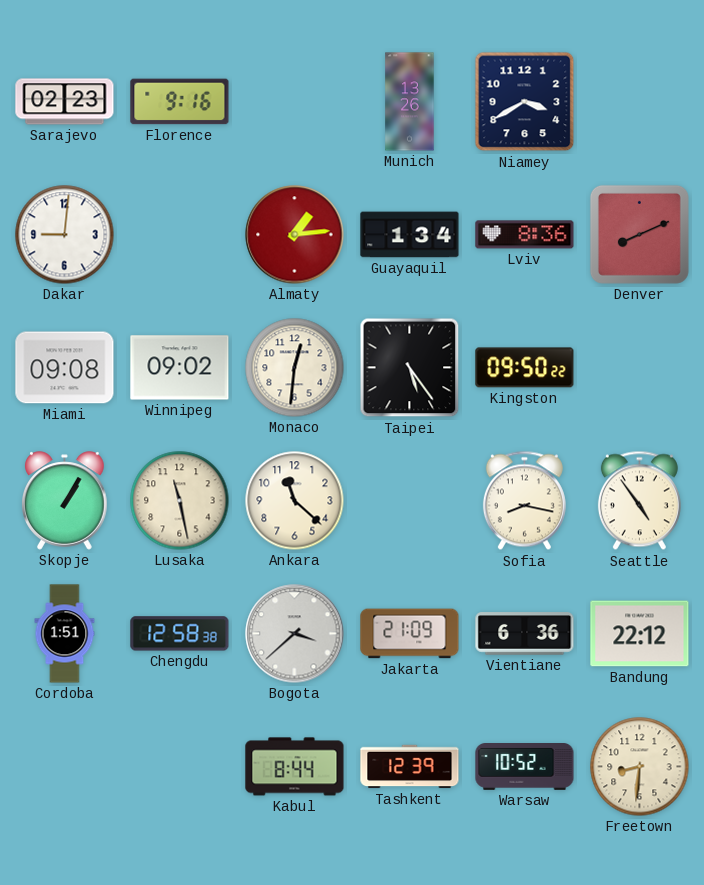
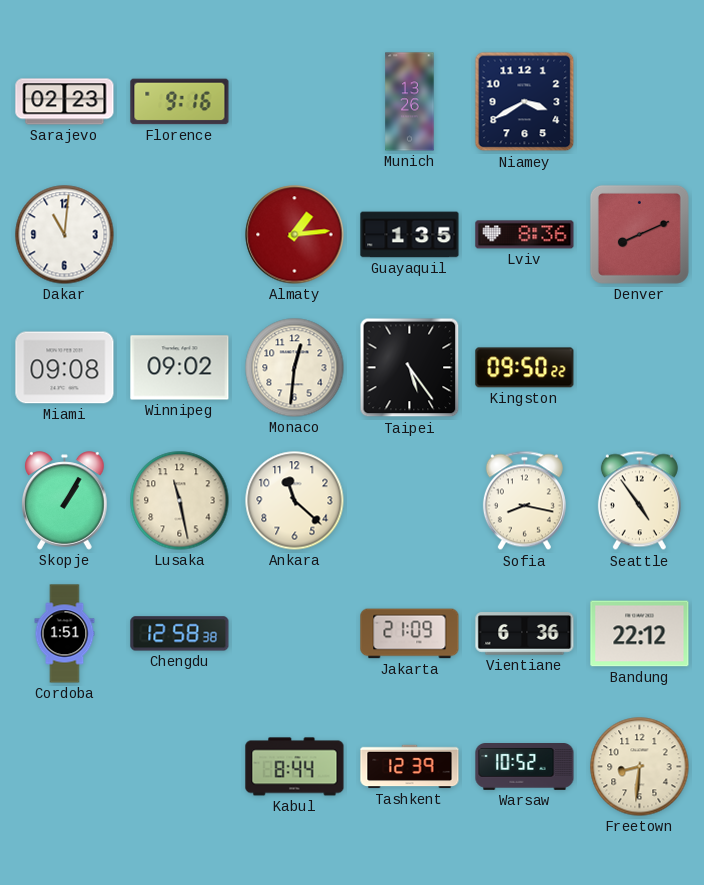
Dakar: 9:01 -> 11:01 (65, 235)
Guayaquil: 1:34 -> 1:35 (410, 235)
Bogota: 3:38 -> none (295, 634)
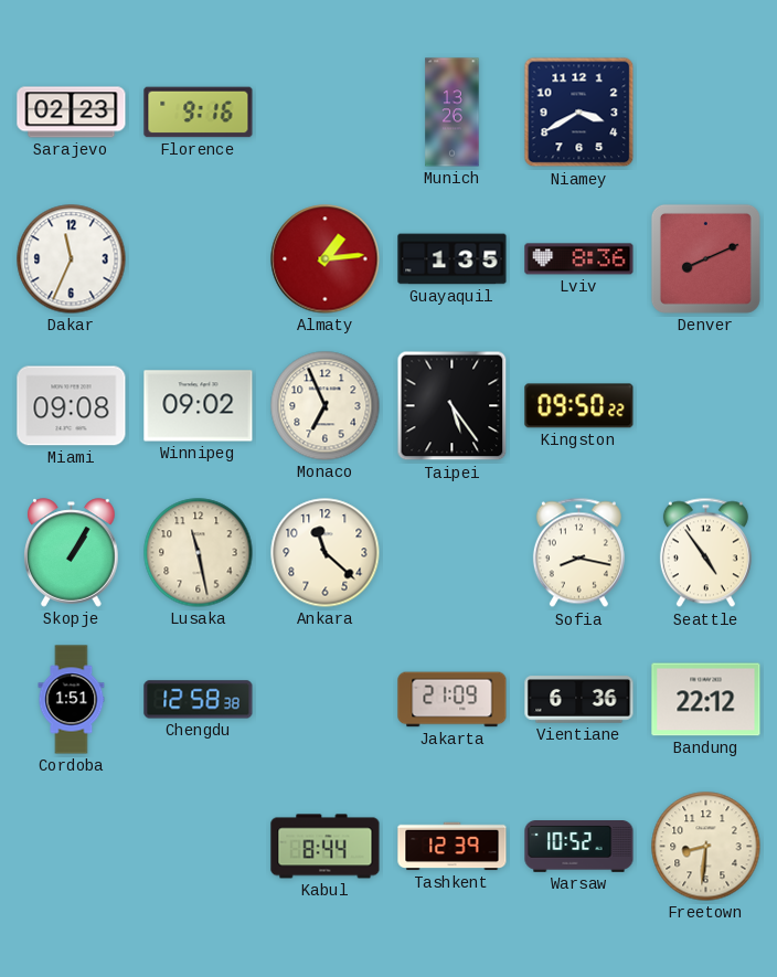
Dakar: 11:01 -> 11:34 (72, 259)
Monaco: 12:31 -> 6:56 (326, 406)
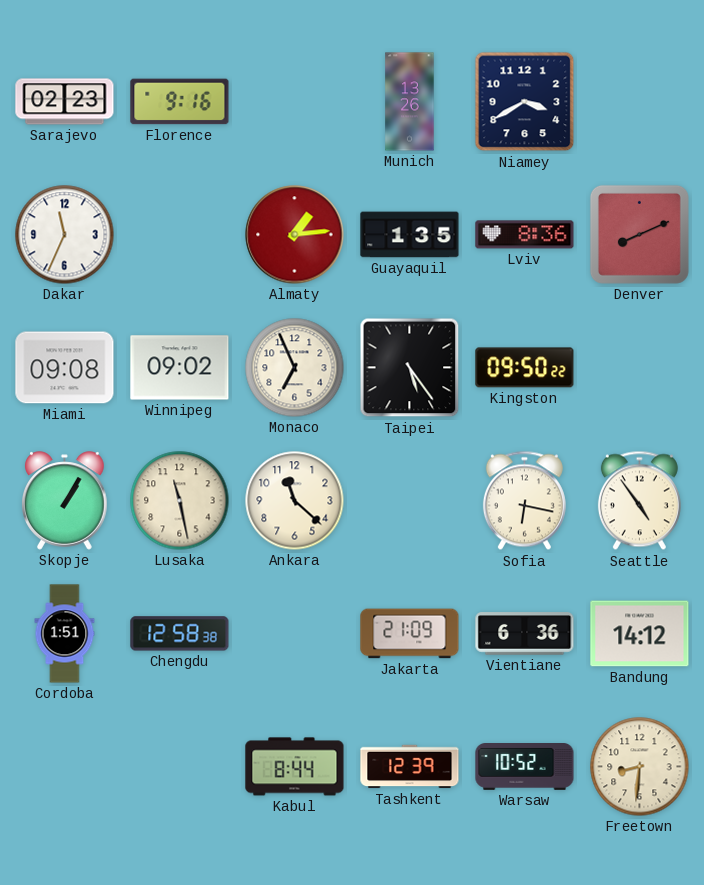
Sofia: 8:17 -> 6:17 (524, 501)
Bandung: 22:12 -> 14:12 (640, 634)
